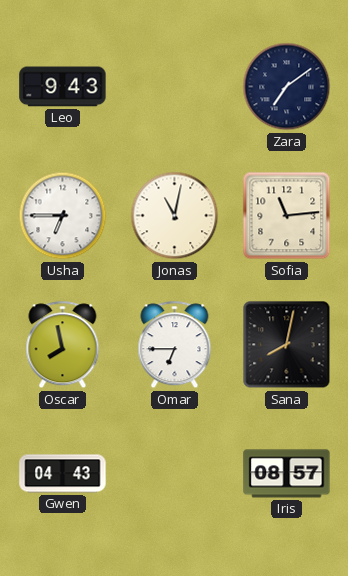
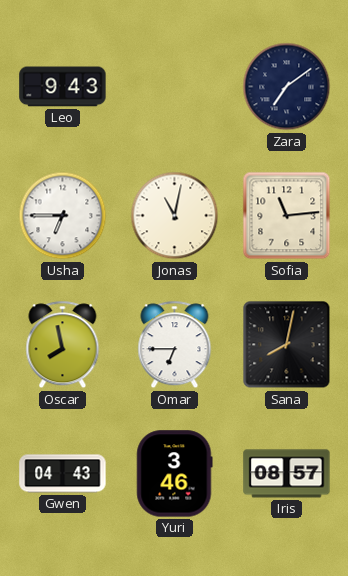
Yuri: none -> 3:46 (175, 474)
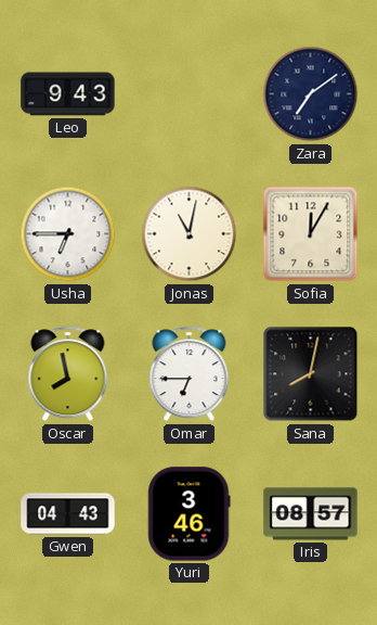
Sofia: 11:14 -> 12:05 (311, 234)
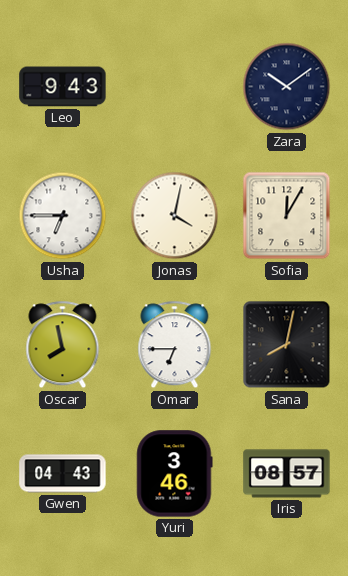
Zara: 7:09 -> 10:09 (287, 87)
Jonas: 11:02 -> 4:02 (175, 216)
